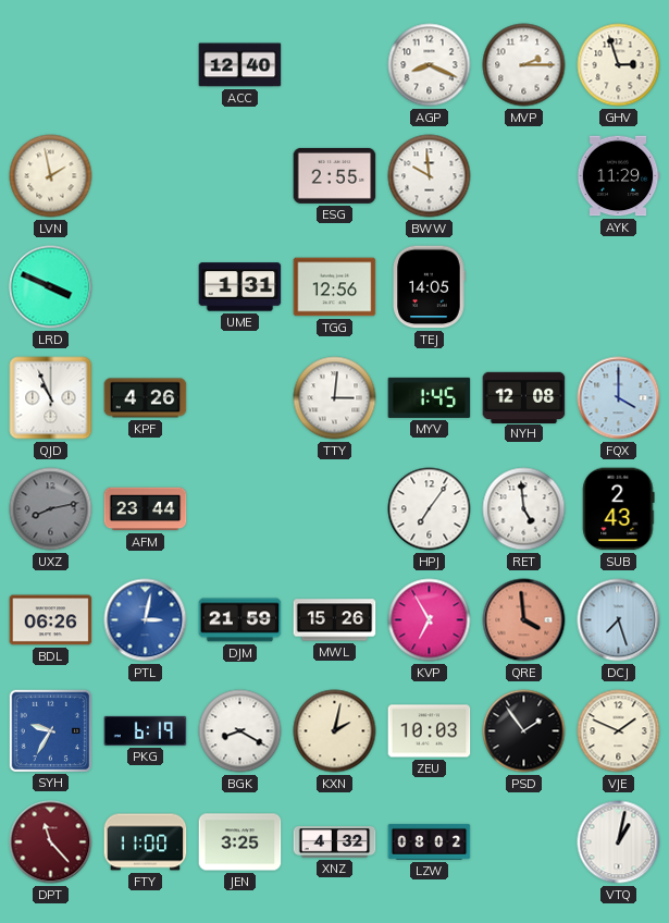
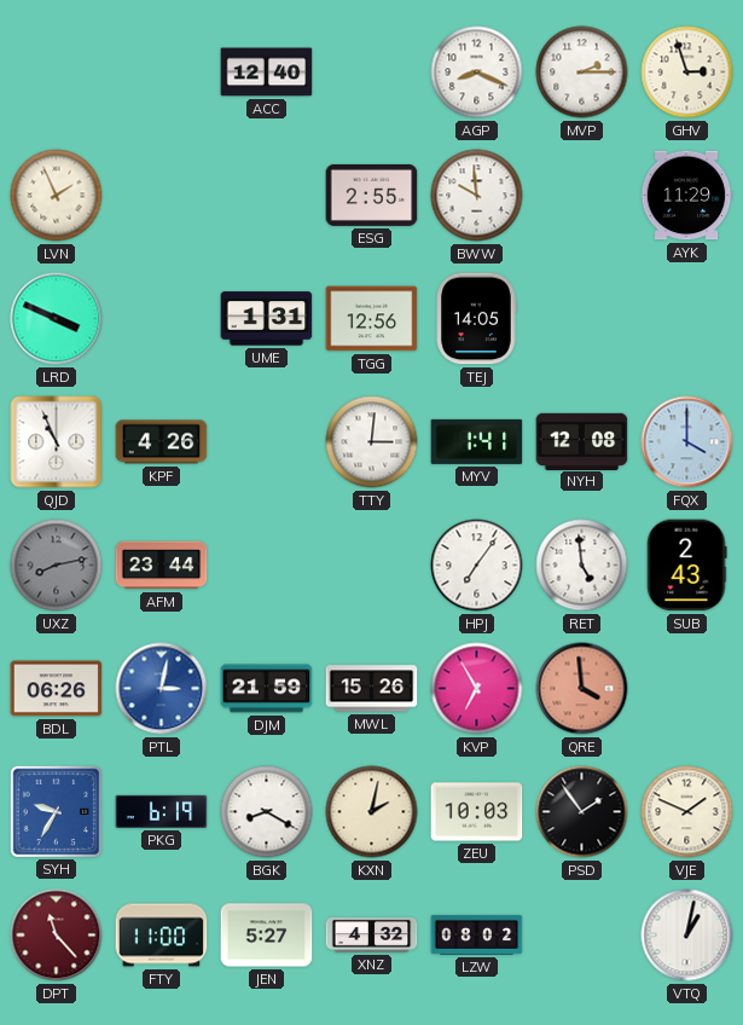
LVN: 1:58 -> 1:56 (57, 196)
MYV: 1:45 -> 1:41 (477, 441)
DCJ: 7:27 -> none (619, 620)
JEN: 3:25 -> 5:27 (267, 936)
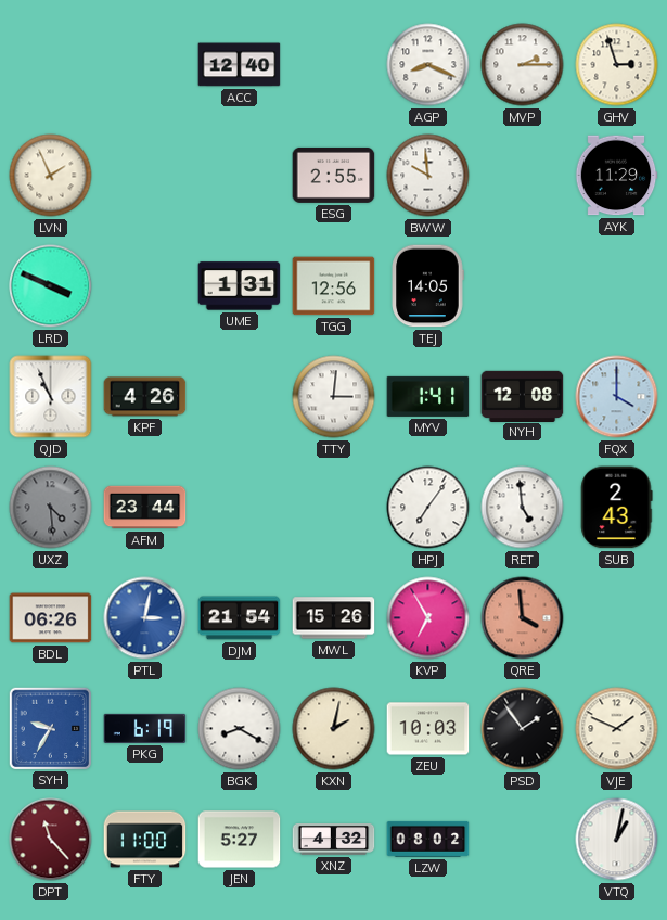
UXZ: 8:13 -> 4:29 (51, 508)
DJM: 21:59 -> 21:54 (240, 618)
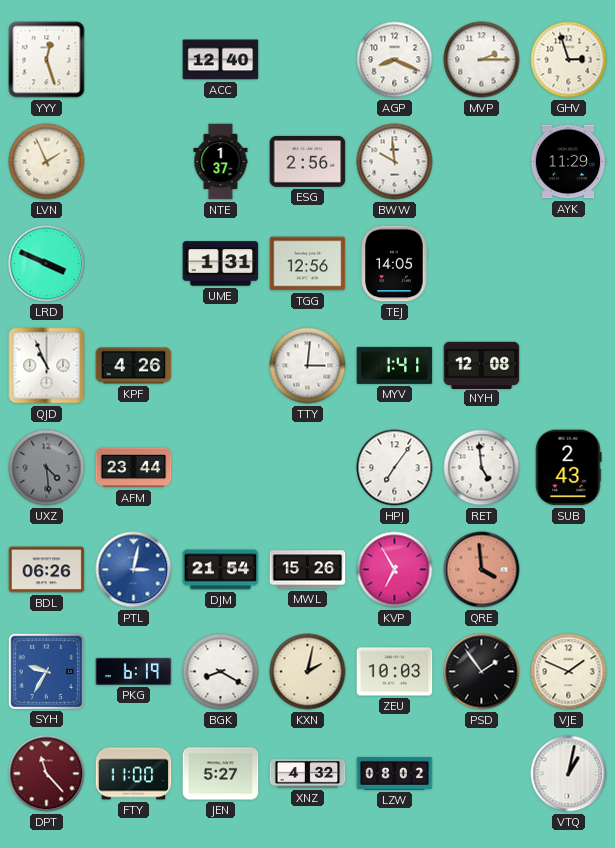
YYY: none -> 12:27 (47, 60)
NTE: none -> 1:37 (221, 162)
ESG: 2:55 -> 2:56 (308, 161)
FQX: 4:00 -> none (617, 397)
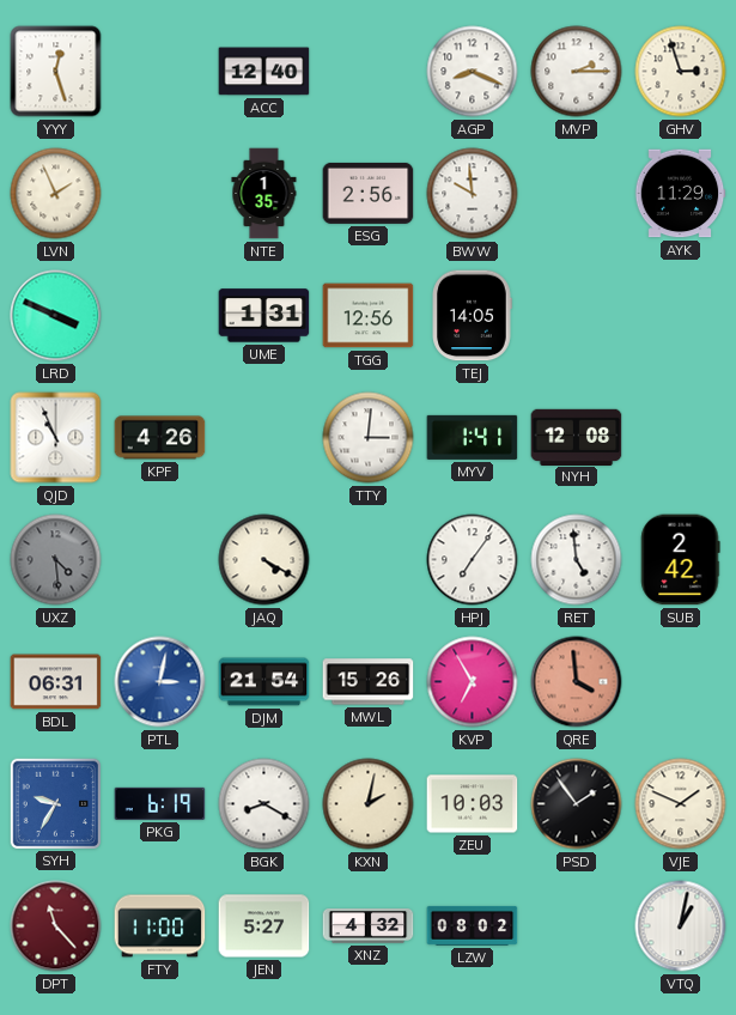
NTE: 1:37 -> 1:35 (264, 194)
AFM: 23:44 -> none (134, 468)
JAQ: none -> 4:20 (264, 560)
SUB: 2:43 -> 2:42 (681, 560)
BDL: 06:26 -> 06:31 (56, 682)
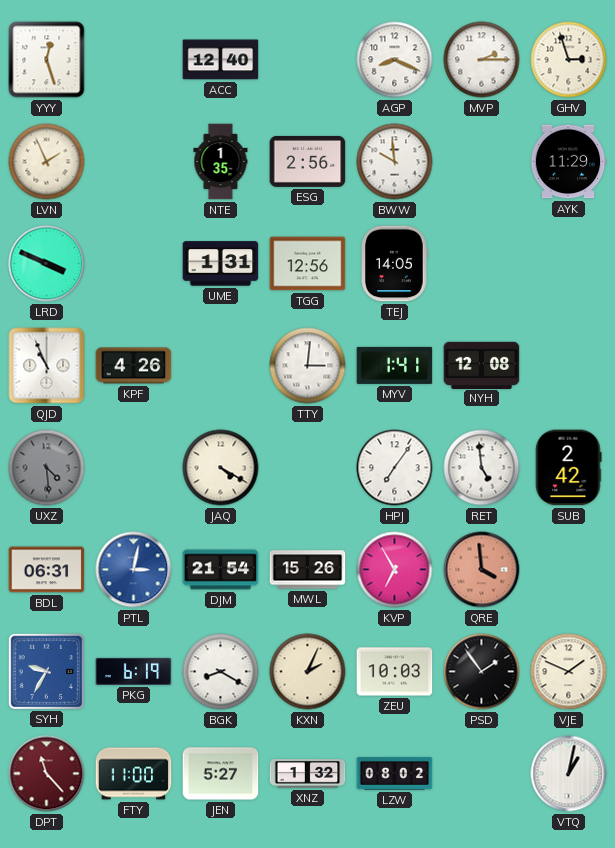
KXN: 2:02 -> 2:04 (308, 672)
XNZ: 4:32 -> 1:32 (308, 774)
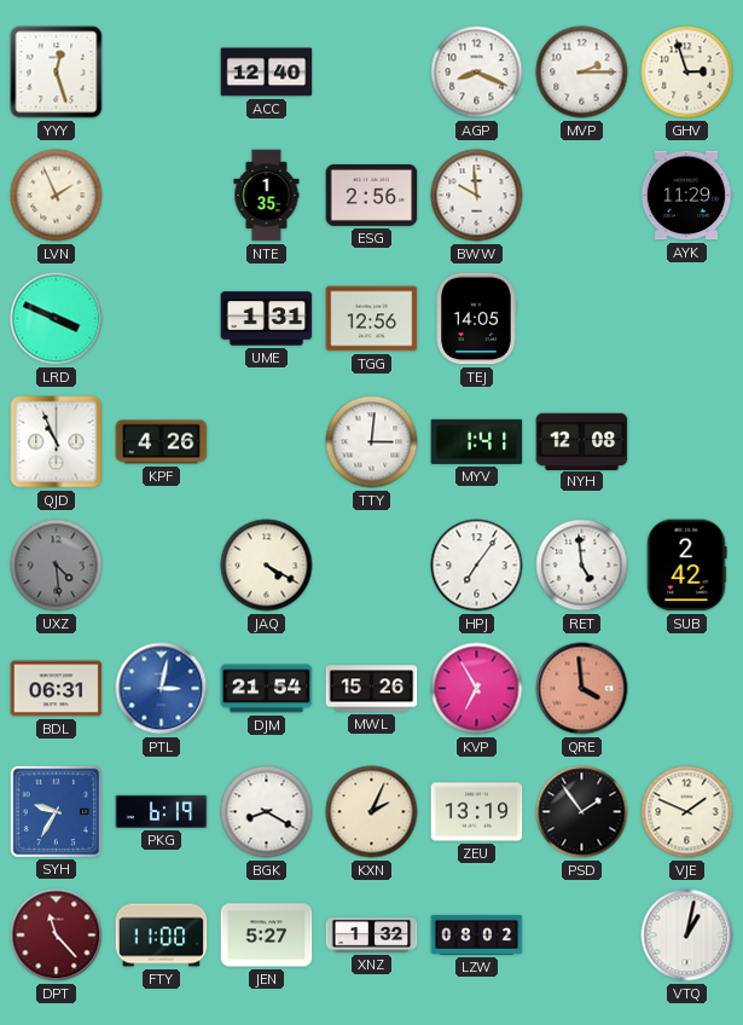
ZEU: 10:03 -> 13:19 (477, 812)
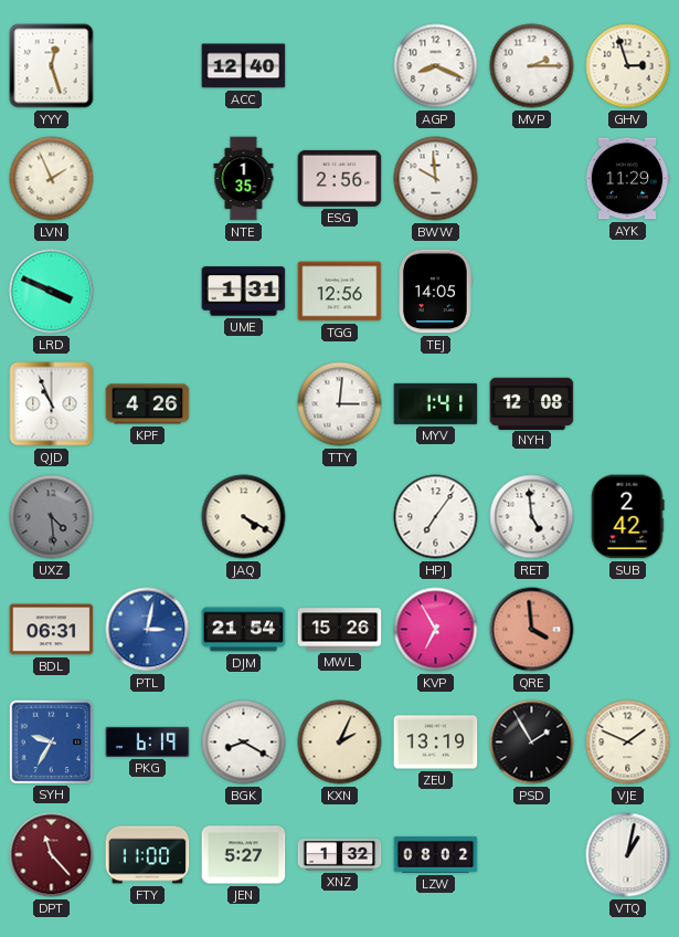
PSD: 1:54 -> 1:55 (532, 743)
